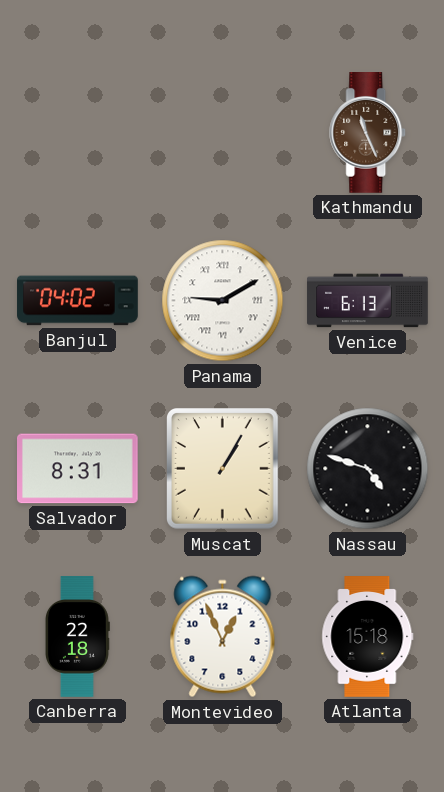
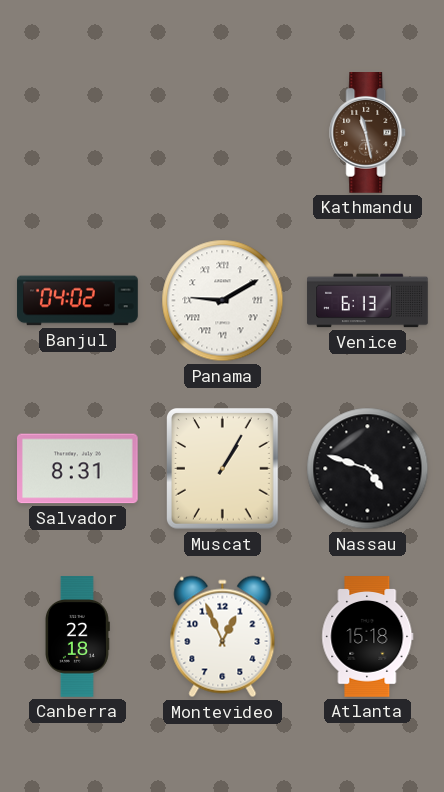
Kathmandu: 11:26 -> 11:28 (368, 133)
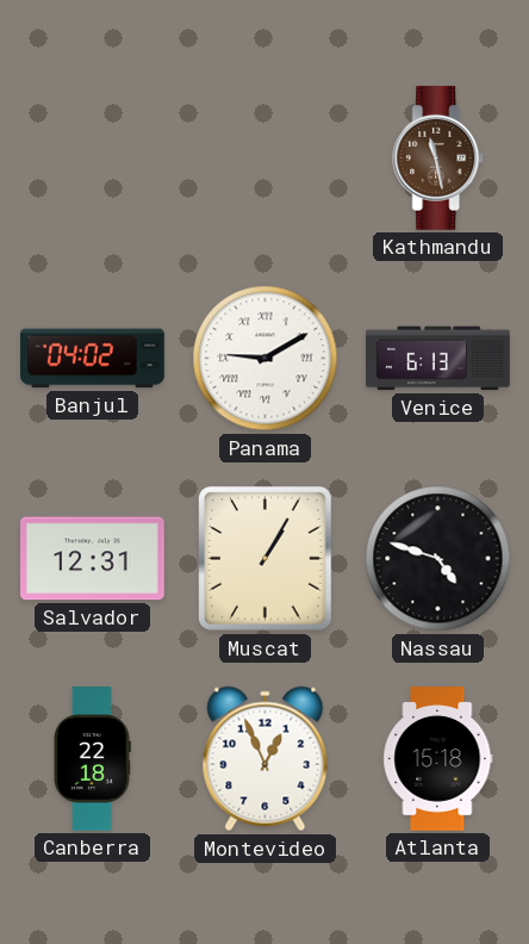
Salvador: 8:31 -> 12:31 (93, 559)
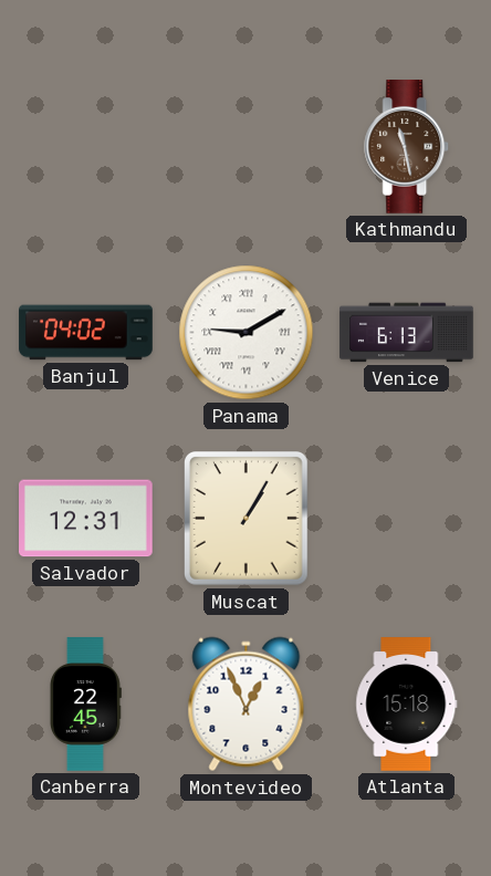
Nassau: 4:48 -> none (438, 559)
Canberra: 22:18 -> 22:45 (85, 705)
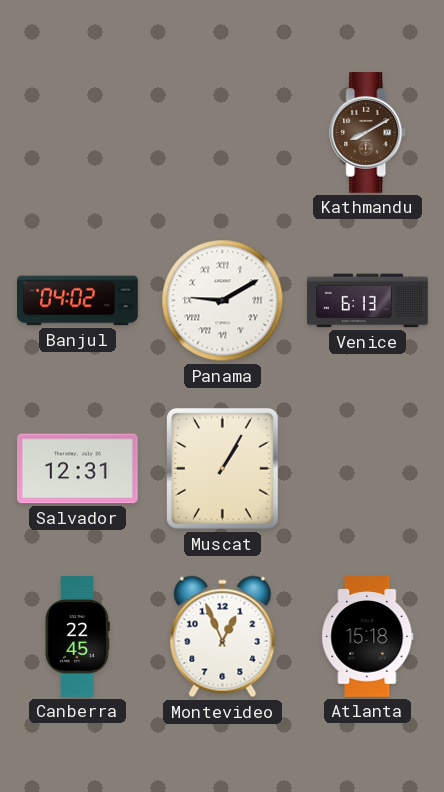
Kathmandu: 11:28 -> 8:10 (368, 133)
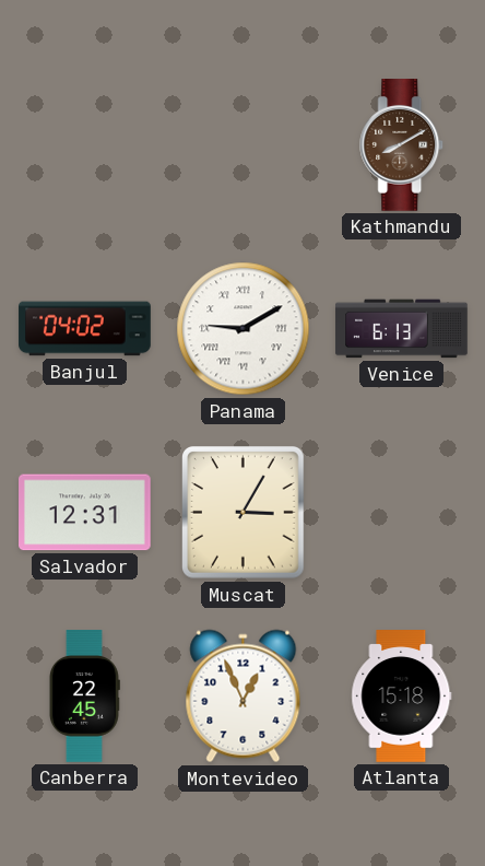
Muscat: 1:05 -> 3:05 (244, 513)
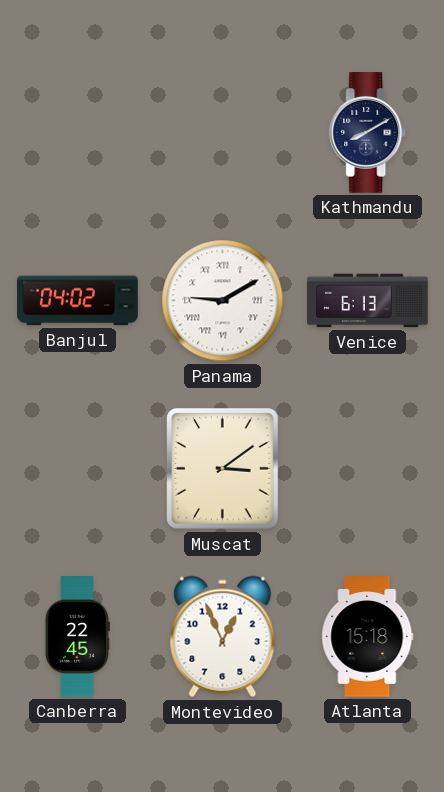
Kathmandu dial: brown -> navy (368, 133)
Salvador: 12:31 -> none (85, 513)
Muscat: 3:05 -> 3:09 (223, 469)
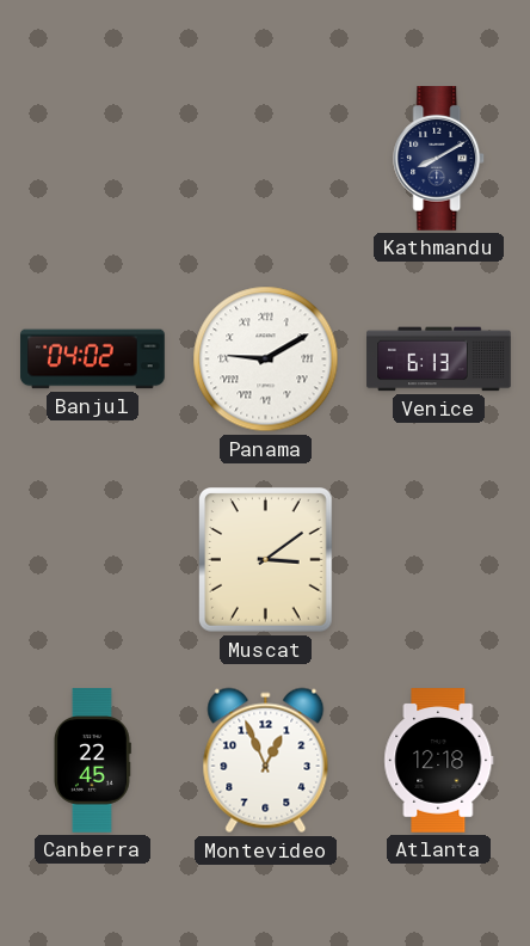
Atlanta: 15:18 -> 12:18 (439, 761)
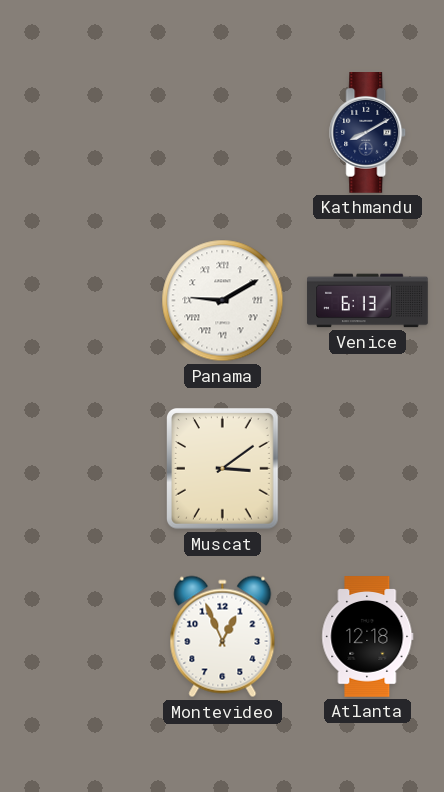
Banjul: 04:02 -> none (93, 360)
Canberra: 22:45 -> none (92, 761)
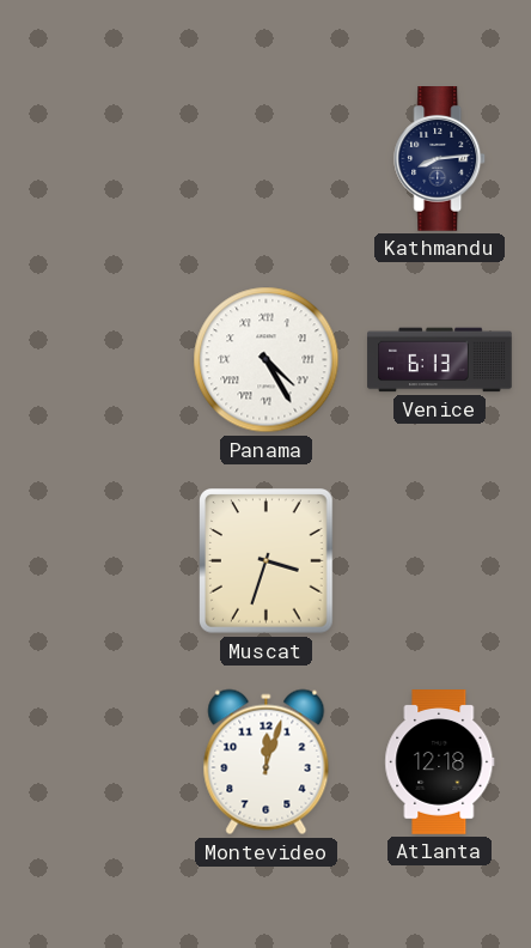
Kathmandu: 8:10 -> 8:14 (440, 159)
Panama: 9:10 -> 4:25 (267, 360)
Muscat: 3:09 -> 3:33 (267, 561)
Montevideo: 12:56 -> 12:03 (267, 762)
